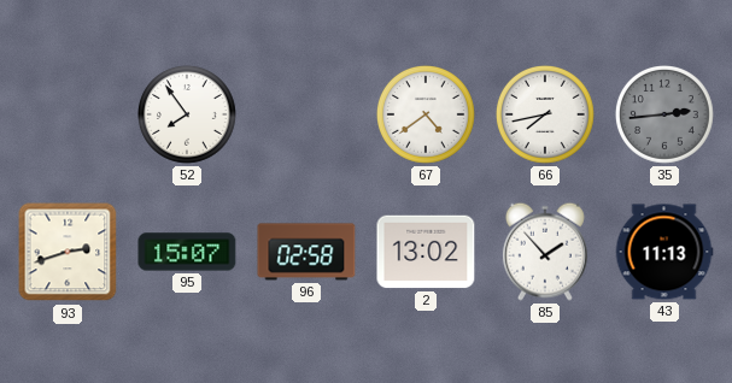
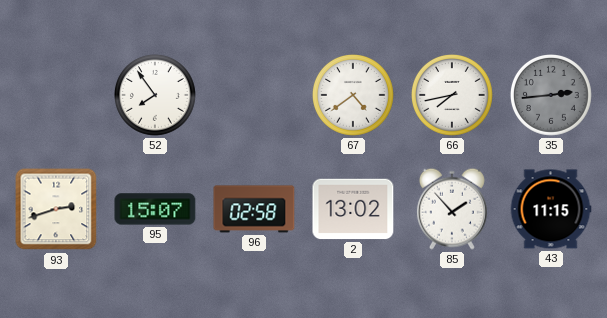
43: 11:13 -> 11:15 (551, 209)
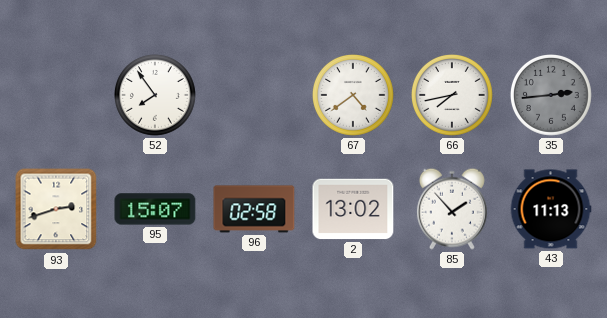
43: 11:15 -> 11:13 (551, 209)
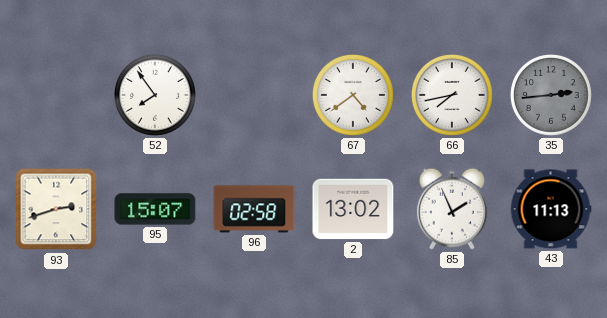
85: 1:53 -> 1:56 (452, 209)
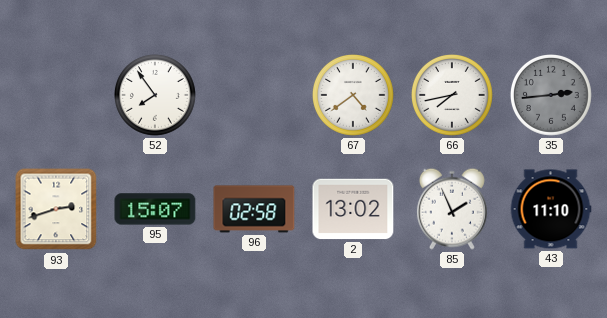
43: 11:13 -> 11:10 (551, 209)
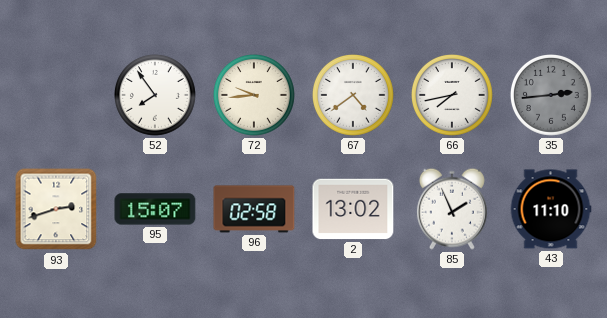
72: none -> 9:44 (255, 96)
